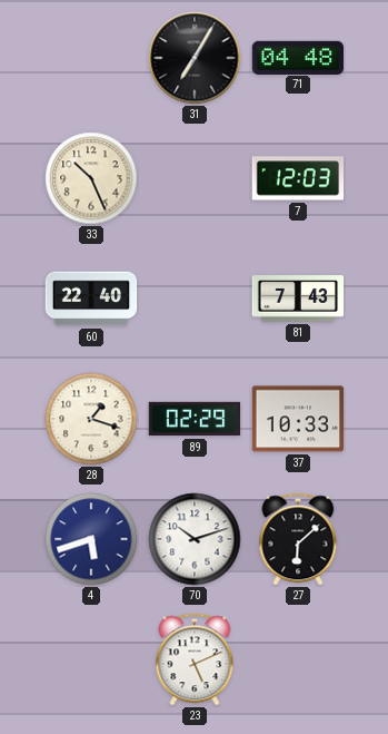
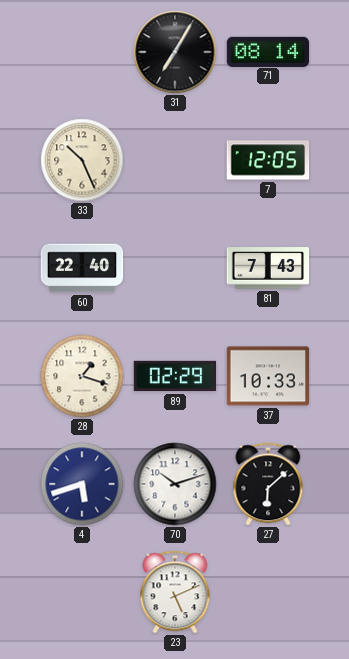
71: 04:48 -> 08:14 (268, 51)
7: 12:03 -> 12:05 (268, 160)
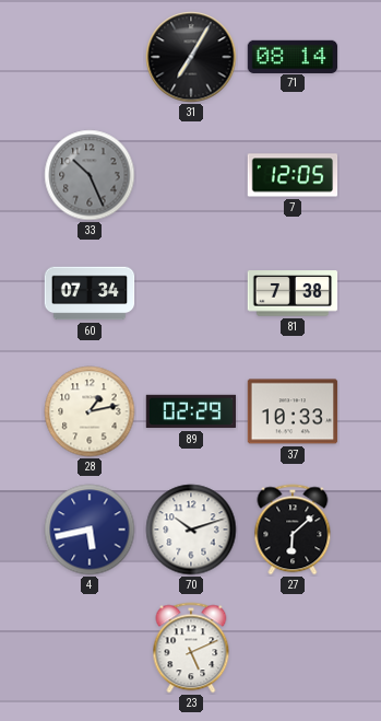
33 dial: cream -> grey (90, 175)
60: 22:40 -> 07:34 (90, 293)
81: 7:43 -> 7:38 (293, 293)
28: 1:18 -> 1:13 (90, 411)
4: 5:42 -> 5:43 (90, 530)
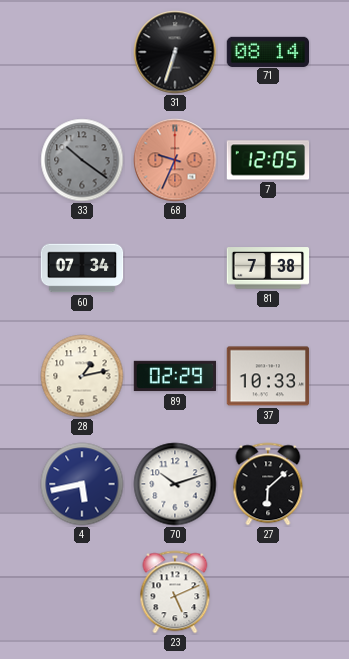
31: 7:05 -> 6:33 (175, 52)
33: 10:26 -> 10:21 (82, 160)
68: none -> 9:34 (175, 160)
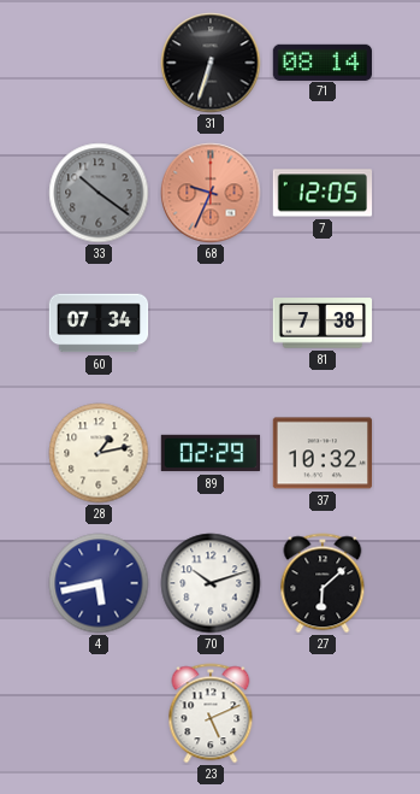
37: 10:33 -> 10:32 (323, 453)
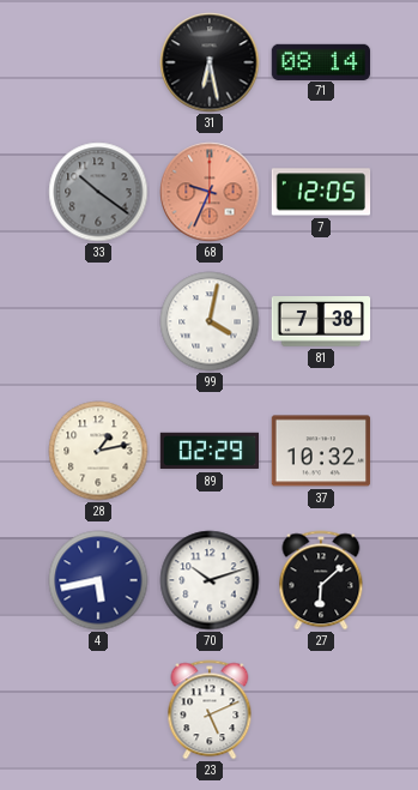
31: 6:33 -> 6:28 (210, 62)
60: 07:34 -> none (99, 323)
99: none -> 4:02 (210, 321)
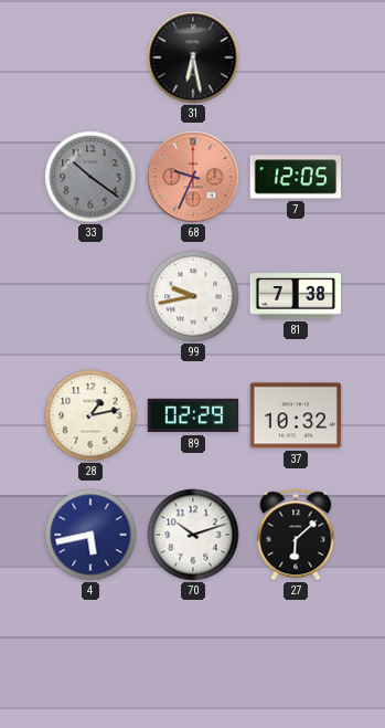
71: 08:14 -> none (321, 61)
99: 4:02 -> 9:43 (193, 296)
23: 5:11 -> none (210, 710)
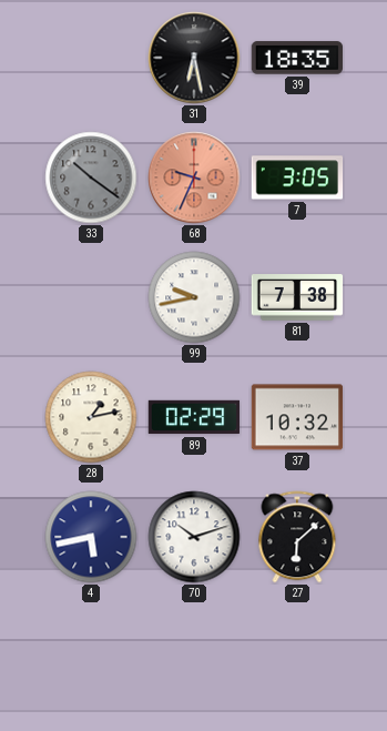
39: none -> 18:35 (297, 58)
7: 12:05 -> 3:05 (297, 177)
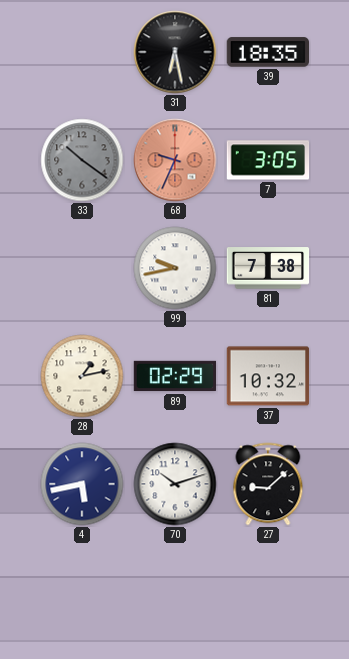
27: 6:08 -> 9:08 (268, 484)
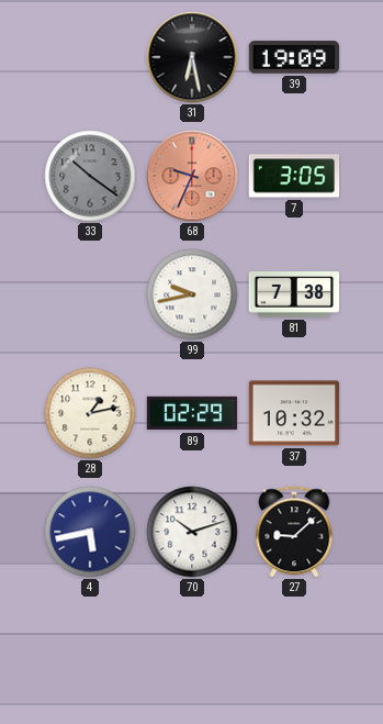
39: 18:35 -> 19:09 (294, 57)
